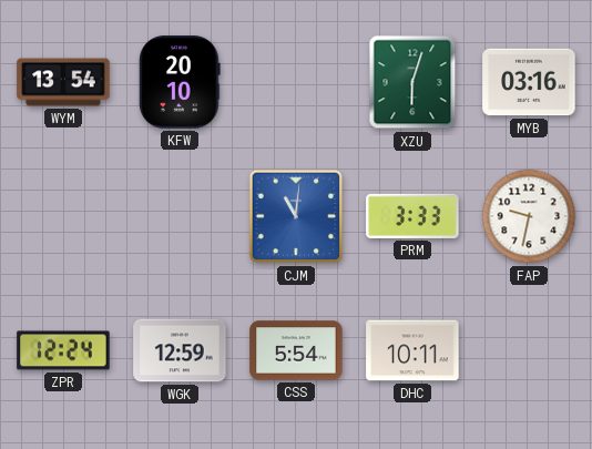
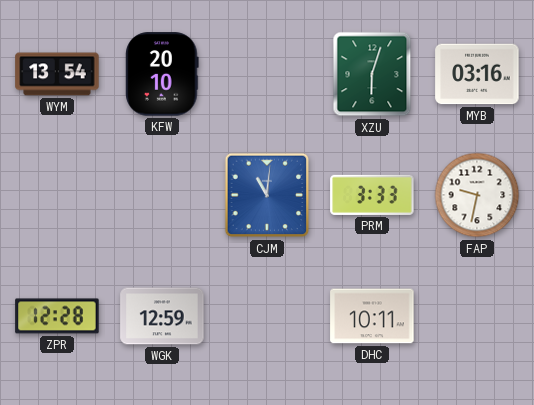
ZPR: 12:24 -> 12:28 (57, 316)
CSS: 5:54 -> none (296, 350)
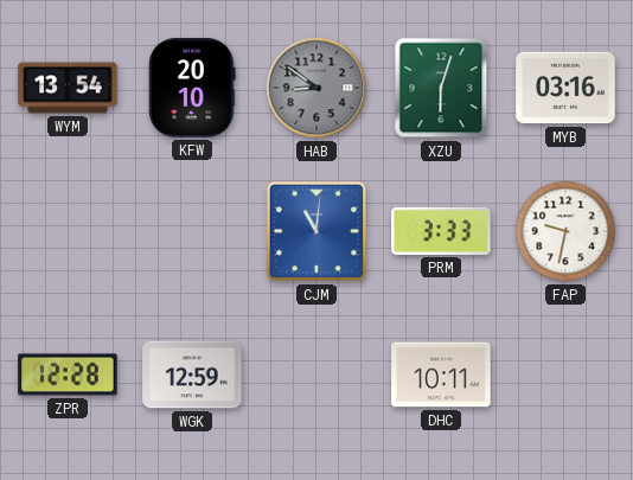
HAB: none -> 8:51 (316, 88)
